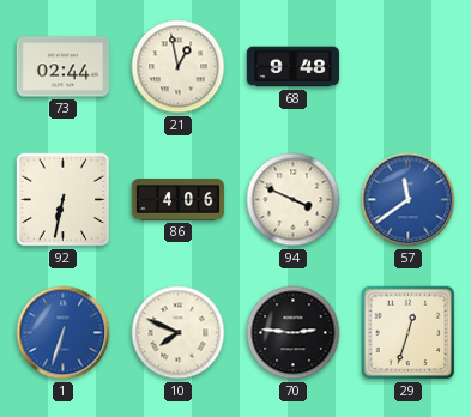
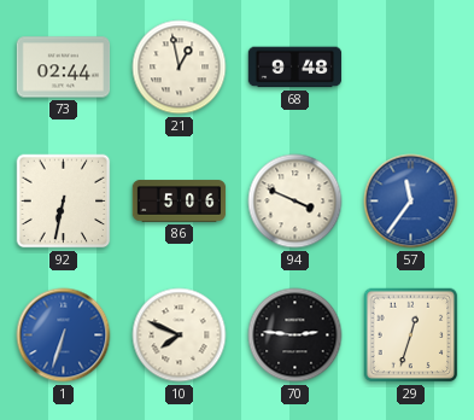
86: 4:06 -> 5:06 (180, 202)
57: 11:39 -> 11:36 (411, 202)
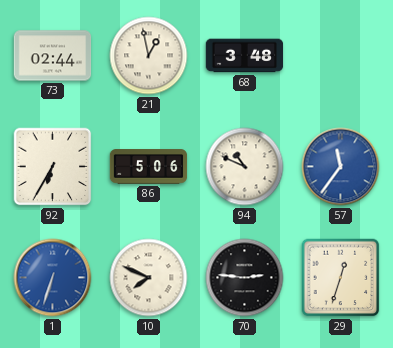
68: 9:48 -> 3:48 (245, 56)
92: 6:32 -> 6:35 (53, 167)
94: 3:49 -> 10:49 (245, 167)
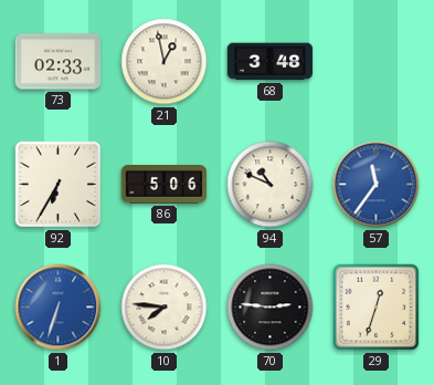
73: 02:44 -> 02:33 (59, 62)
10: 7:49 -> 7:46 (165, 308)
